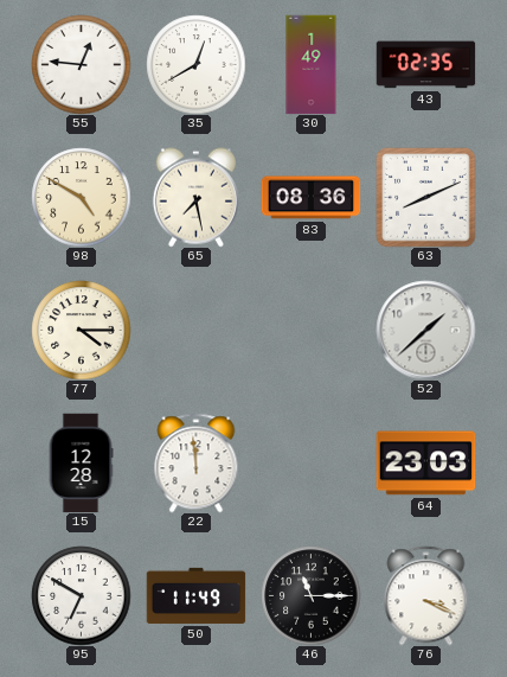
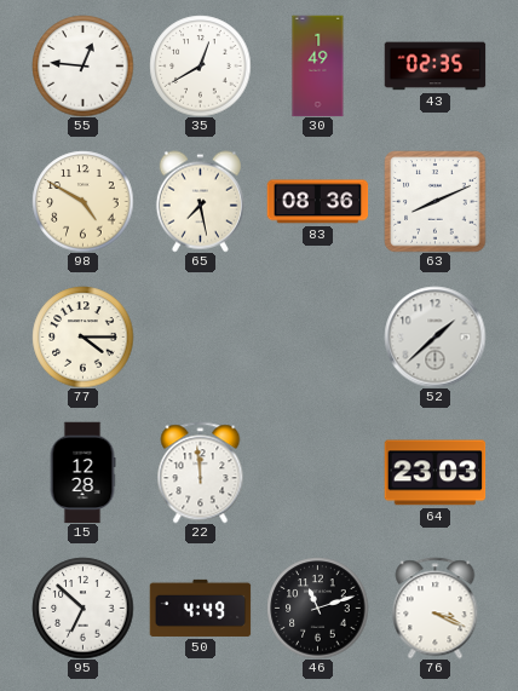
95: 6:50 -> 6:52 (82, 607)
50: 11:49 -> 4:49 (200, 607)
46: 11:15 -> 11:12 (317, 607)
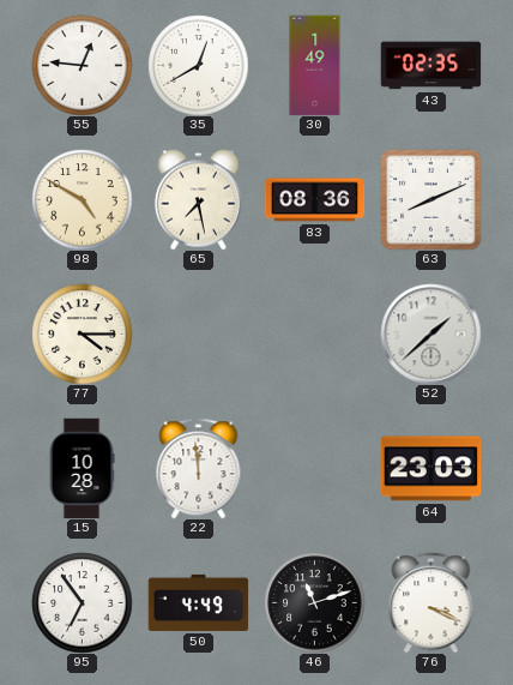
15: 12:28 -> 10:28 (82, 468)
95: 6:52 -> 6:54 (82, 602)
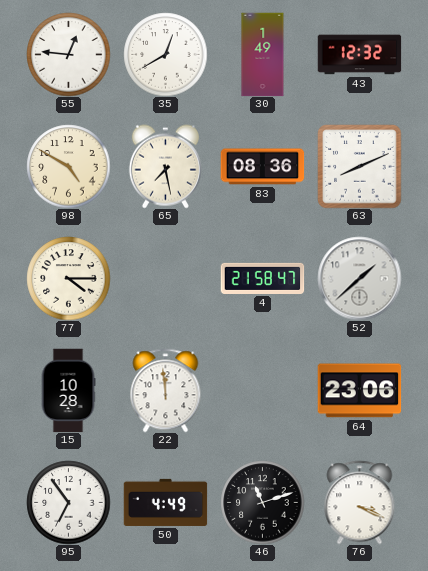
43: 02:35 -> 12:32 (359, 55)
4: none -> 21:58 (262, 278)
64: 23:03 -> 23:06 (359, 391)
